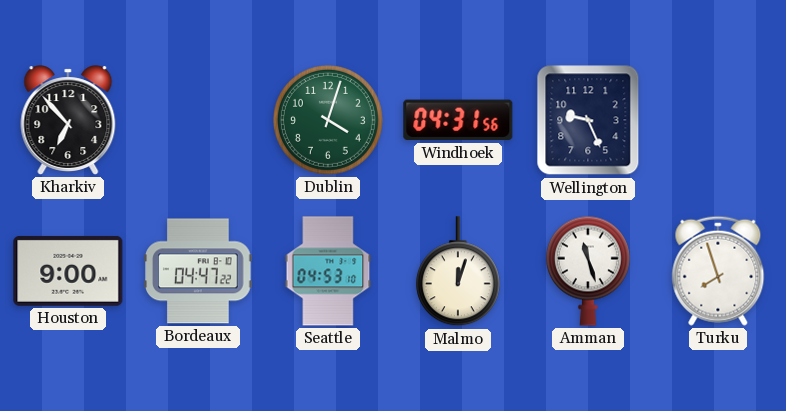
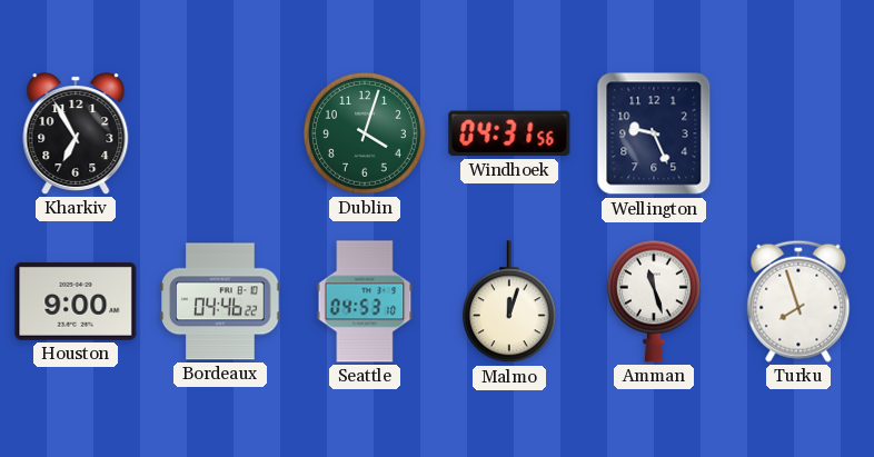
Kharkiv: 6:53 -> 6:55 (76, 133)
Bordeaux: 04:47 -> 04:46 (220, 301)
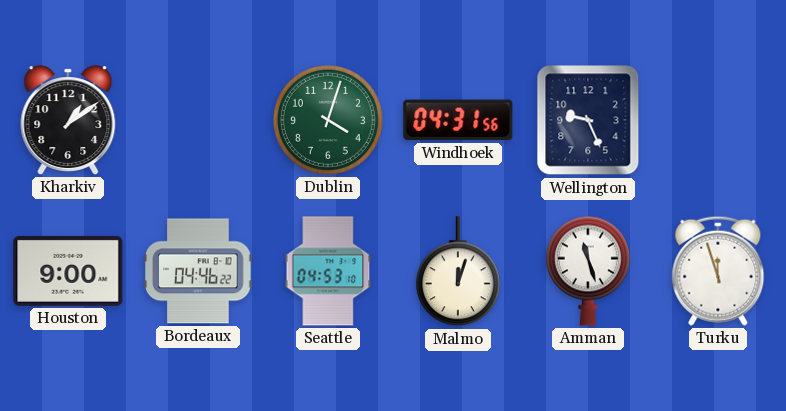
Kharkiv: 6:55 -> 1:09 (68, 120)
Turku: 7:57 -> 11:57 (718, 271)
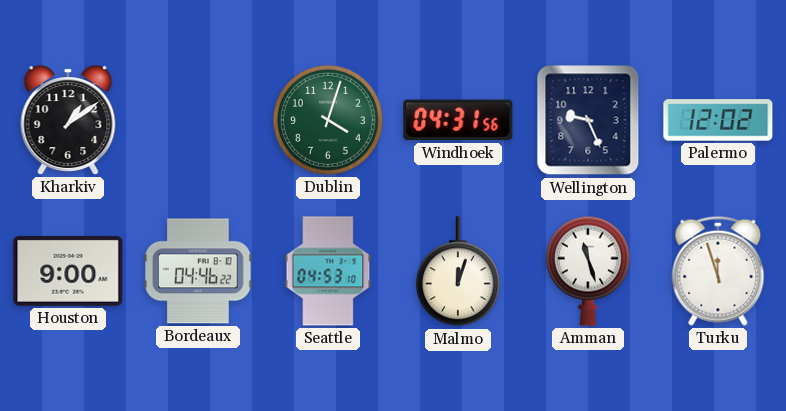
Palermo: none -> 12:02 (718, 120)
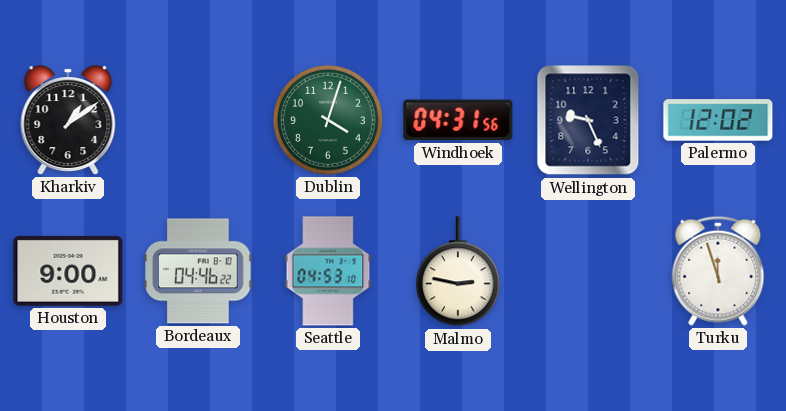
Malmo: 12:03 -> 2:47 (458, 272)
Amman: 11:27 -> none (588, 271)
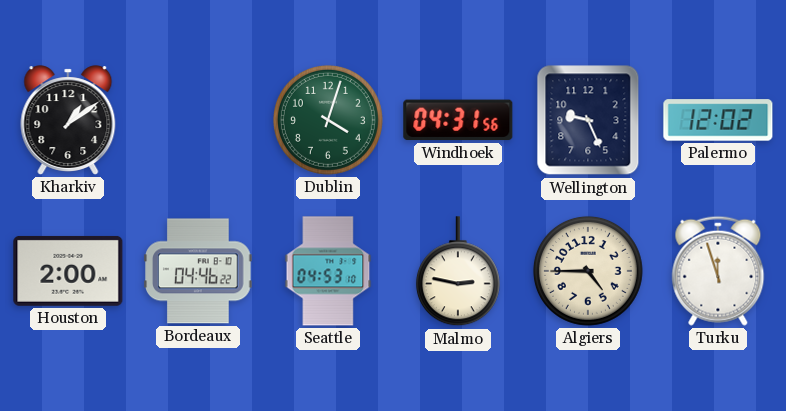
Houston: 9:00 -> 2:00 (68, 271)
Algiers: none -> 4:45 (588, 271)
